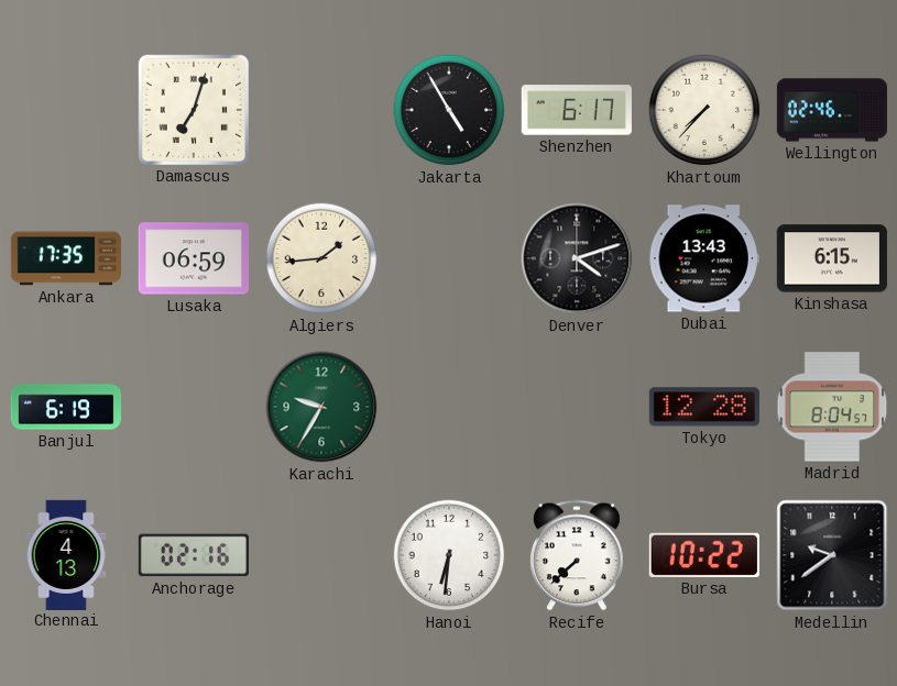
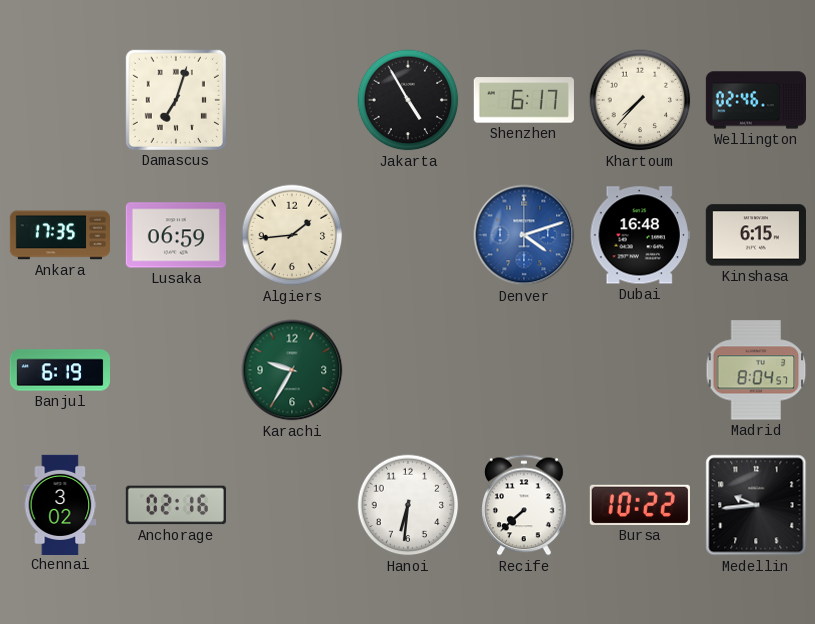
Denver dial: black -> blue (524, 235)
Dubai: 13:43 -> 16:48 (640, 235)
Tokyo: 12:28 -> none (704, 407)
Chennai: 4:13 -> 3:02 (60, 504)
Medellin: 9:39 -> 9:44 (756, 505)
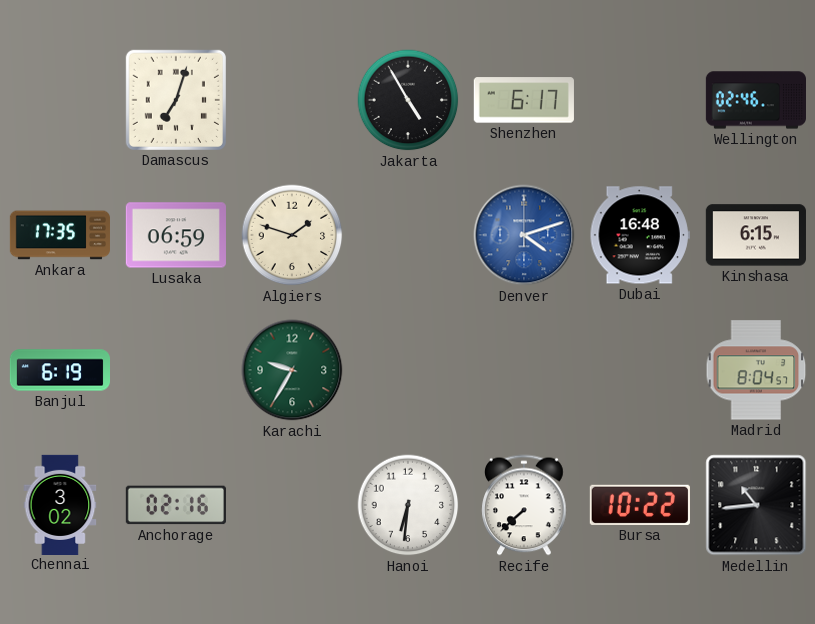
Khartoum: 7:37 -> none (640, 100)
Algiers: 1:44 -> 1:48 (292, 235)
Medellin: 9:44 -> 10:44 (756, 505)
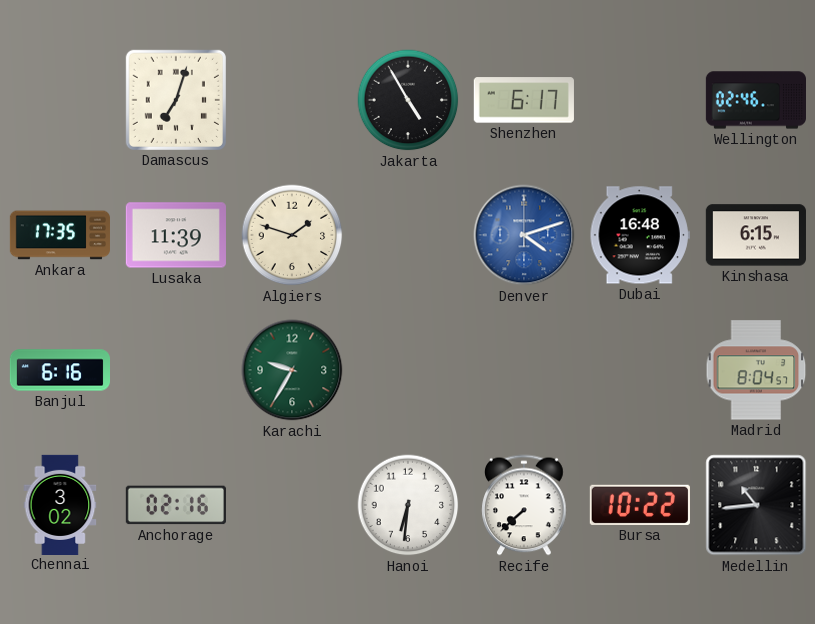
Lusaka: 06:59 -> 11:39 (176, 235)
Banjul: 6:19 -> 6:16 (59, 370)
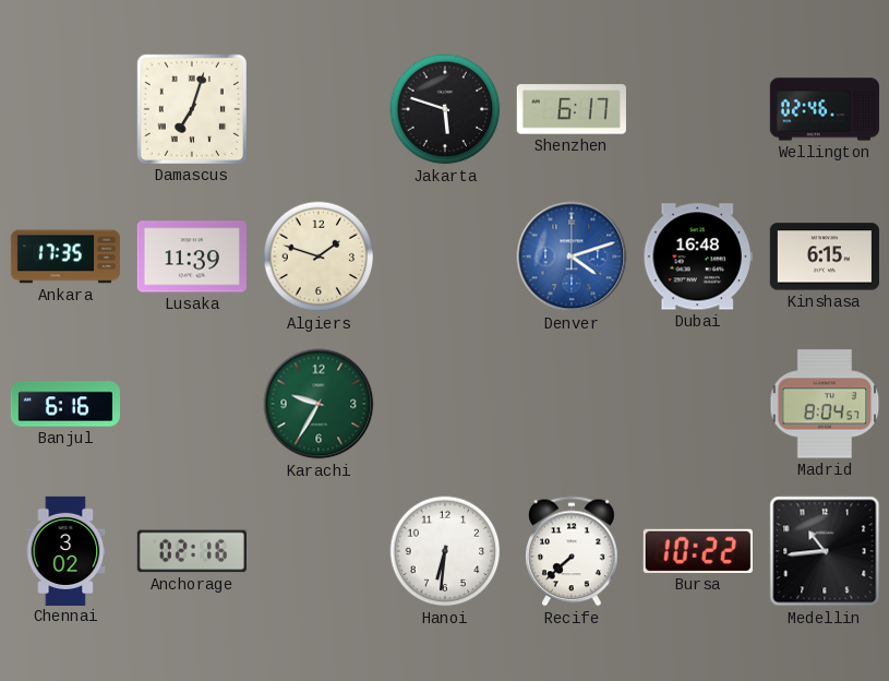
Jakarta: 4:55 -> 5:48 (445, 109)
